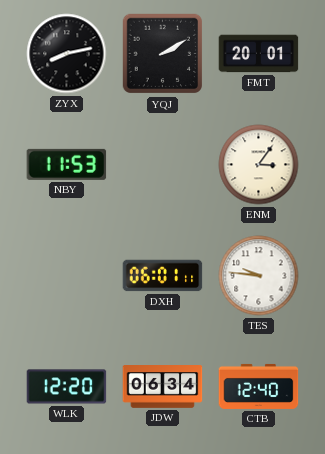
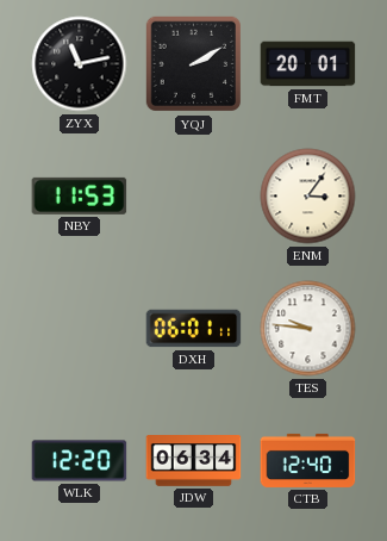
ZYX: 8:13 -> 11:13 (80, 64)
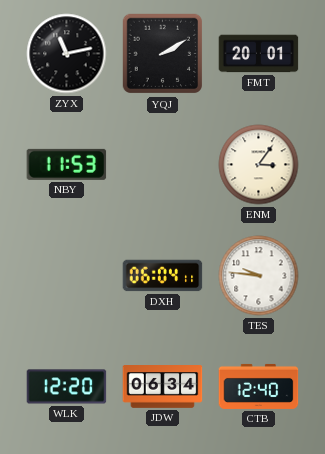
DXH: 06:01 -> 06:04 (163, 276)
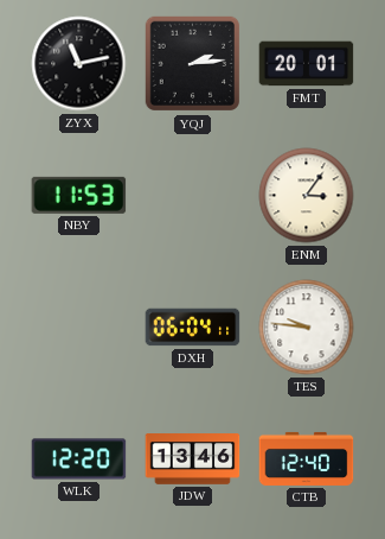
YQJ: 2:10 -> 2:14 (193, 64)
JDW: 06:34 -> 13:46 (193, 459)
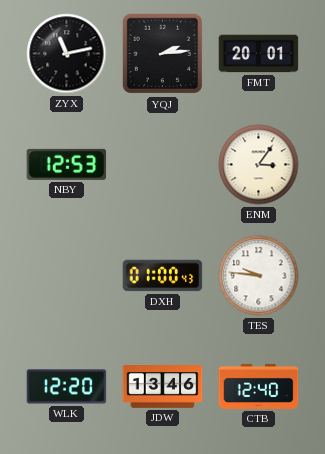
NBY: 11:53 -> 12:53 (67, 164)
DXH: 06:04 -> 01:00 (163, 276)
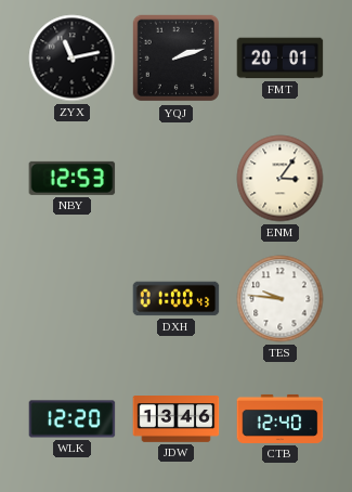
YQJ: 2:14 -> 2:12 (177, 59)
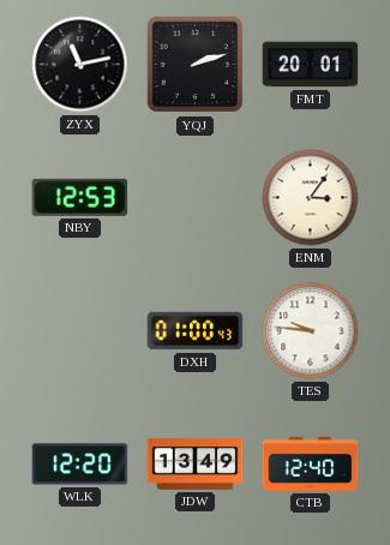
JDW: 13:46 -> 13:49 (196, 465)
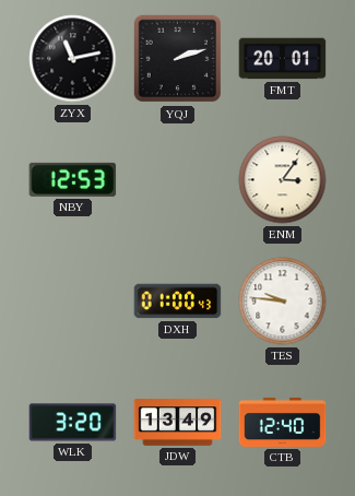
WLK: 12:20 -> 3:20 (73, 423)
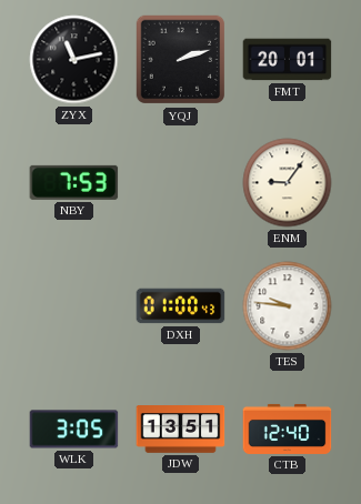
NBY: 12:53 -> 7:53 (74, 182)
ENM: 3:06 -> 9:06 (288, 183)
WLK: 3:20 -> 3:05 (74, 430)
JDW: 13:49 -> 13:51 (181, 430)
